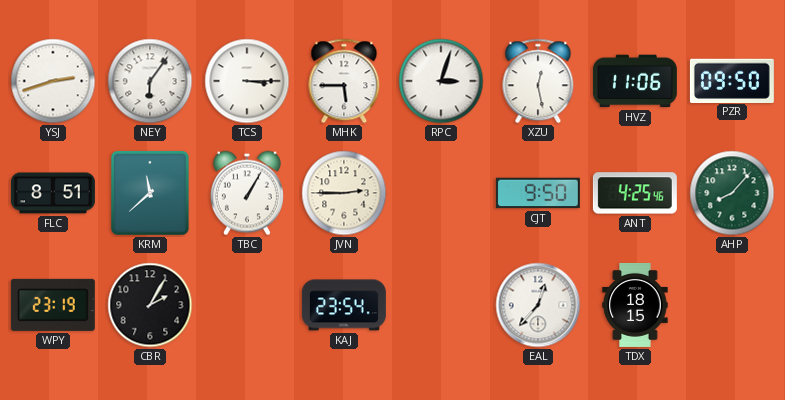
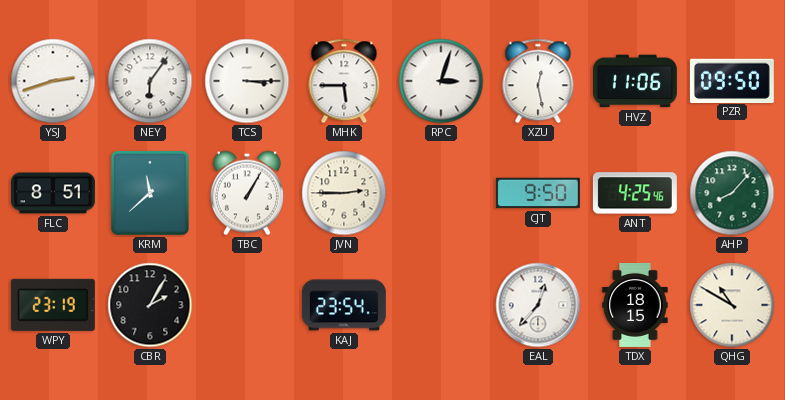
QHG: none -> 10:50 (732, 305)
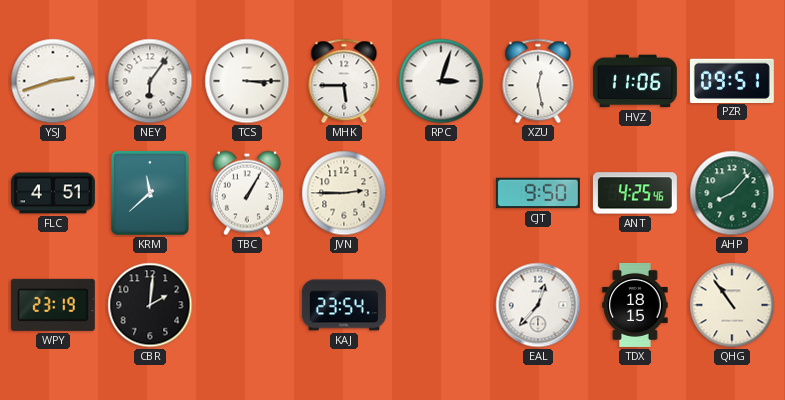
PZR: 09:50 -> 09:51 (732, 80)
FLC: 8:51 -> 4:51 (53, 193)
CBR: 2:05 -> 2:01 (150, 305)
QHG: 10:50 -> 10:54 (732, 305)
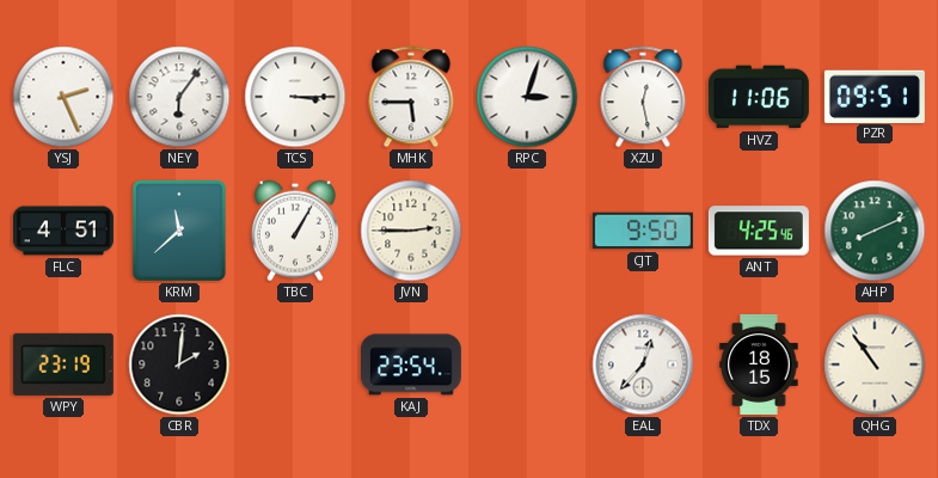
YSJ: 2:42 -> 2:26 (63, 97)
AHP: 8:07 -> 8:11 (875, 231)
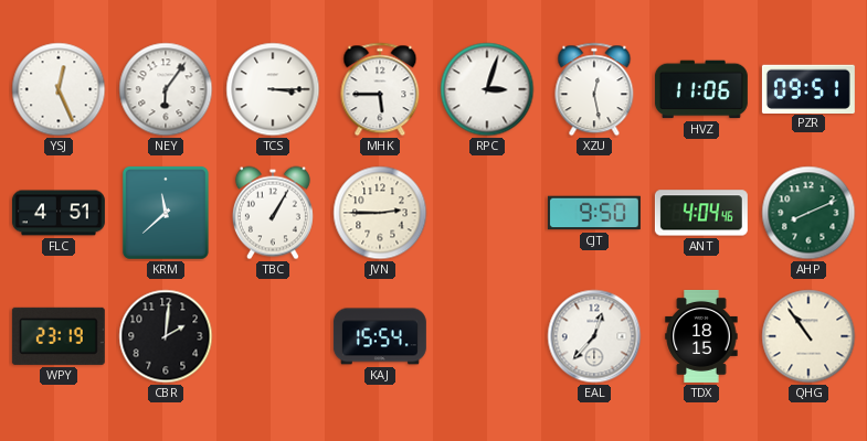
YSJ: 2:26 -> 12:26 (59, 89)
ANT: 4:25 -> 4:04 (701, 213)
KAJ: 23:54 -> 15:54 (380, 336)
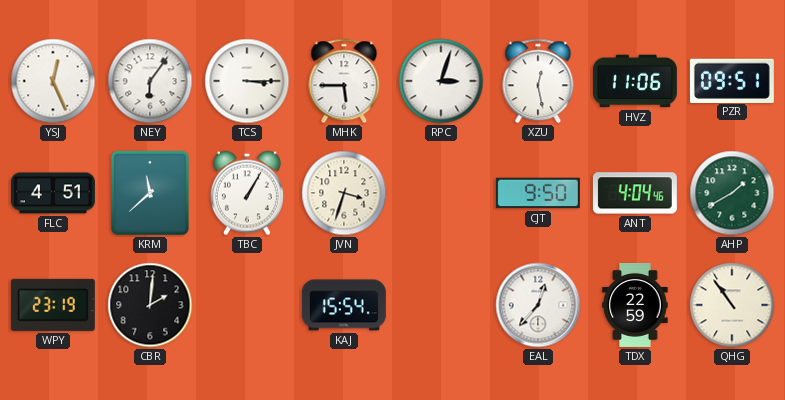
JVN: 2:45 -> 3:33 (344, 193)
AHP: 8:11 -> 1:40 (732, 193)
TDX: 18:15 -> 22:59 (635, 305)
